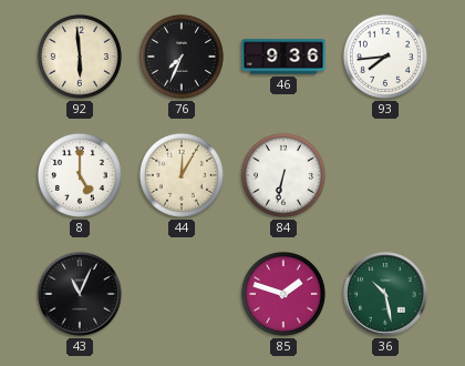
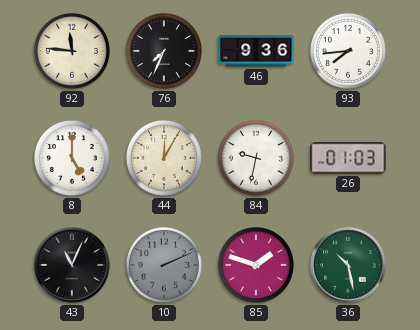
92: 5:59 -> 11:46 (72, 51)
84: 6:32 -> 9:32 (256, 158)
26: none -> 01:03 (348, 158)
10: none -> 2:11 (164, 265)
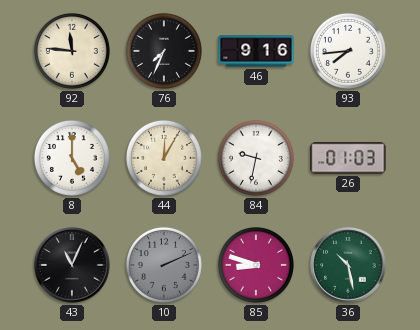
46: 9:36 -> 9:16 (256, 51)
85: 1:48 -> 8:48 (256, 265)
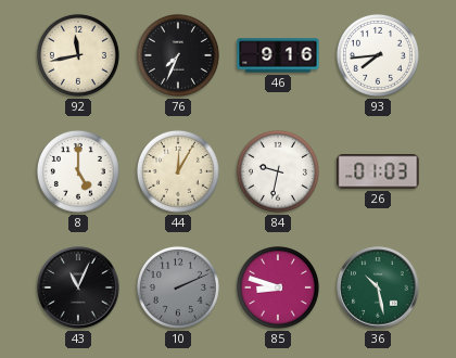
92: 11:46 -> 11:43 (78, 55)
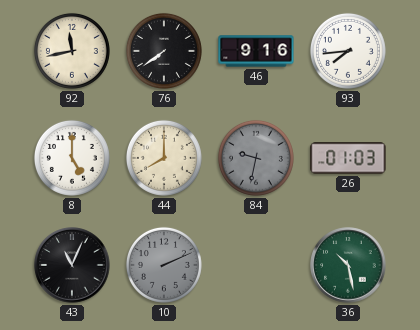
76: 7:34 -> 7:39 (164, 51)
44: 12:05 -> 8:00 (164, 158)
84 dial: white -> grey (256, 158)
85: 8:48 -> none (278, 287)
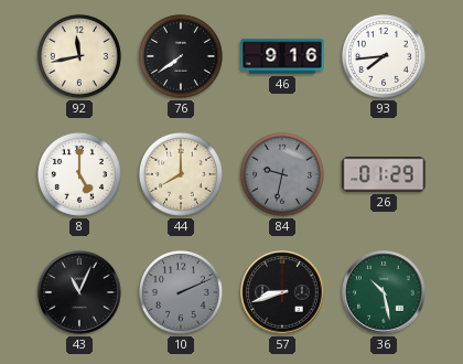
26: 01:03 -> 01:29 (384, 174)
57: none -> 8:42 (282, 292)
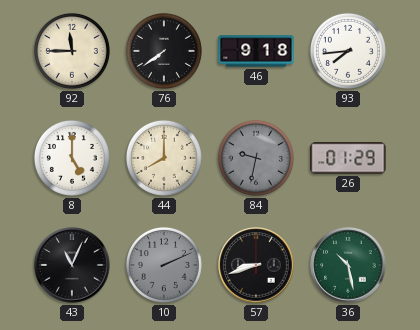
92: 11:43 -> 11:45 (72, 51)
46: 9:16 -> 9:18 (256, 51)
